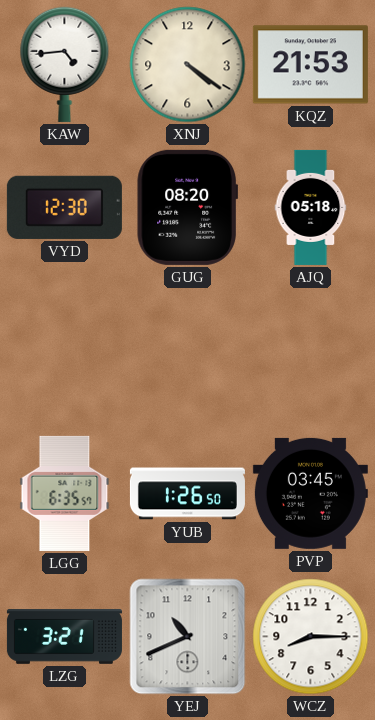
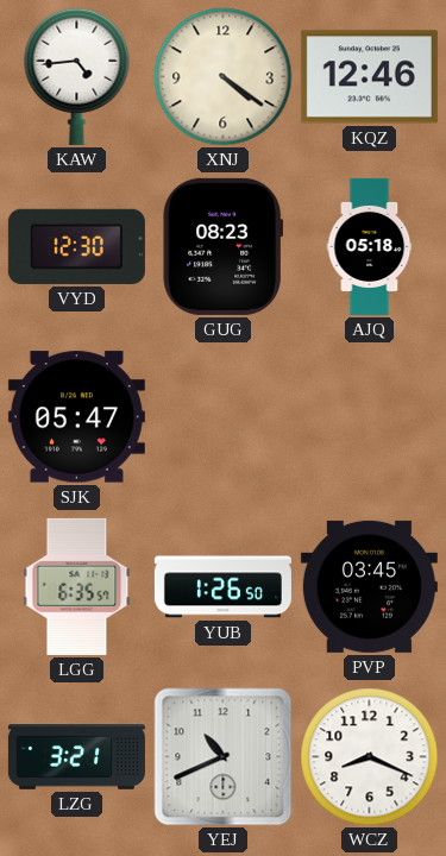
KQZ: 21:53 -> 12:46 (369, 77)
GUG: 08:20 -> 08:23 (222, 246)
SJK: none -> 05:47 (76, 417)
WCZ: 8:15 -> 8:19 (370, 757)
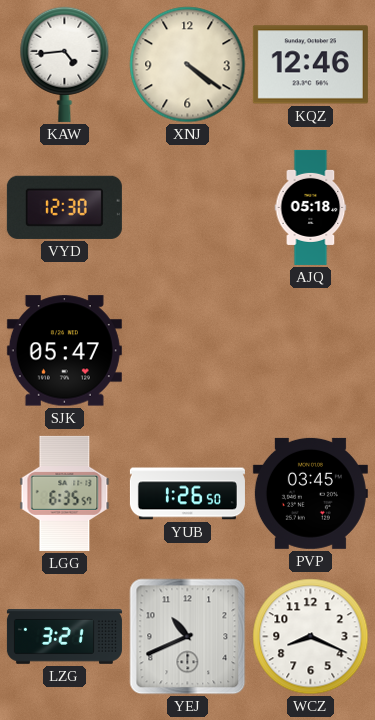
GUG: 08:23 -> none (222, 246)
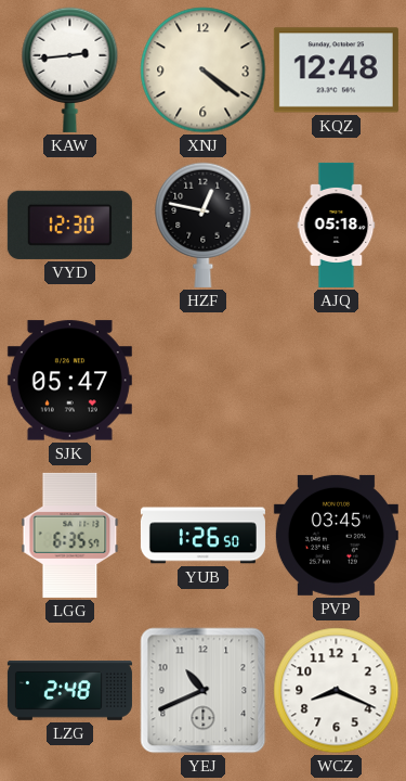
KAW: 4:44 -> 2:44 (70, 69)
KQZ: 12:46 -> 12:48 (336, 71)
HZF: none -> 12:47 (204, 225)
LZG: 3:21 -> 2:48 (69, 691)
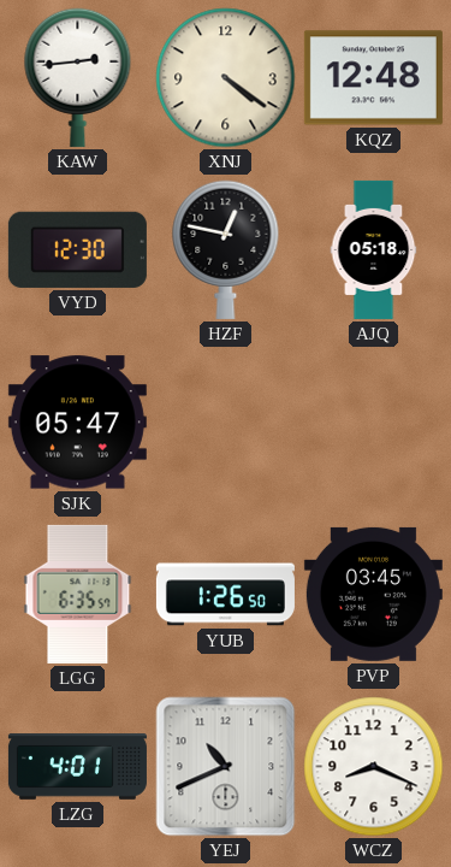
LZG: 2:48 -> 4:01 (77, 767)
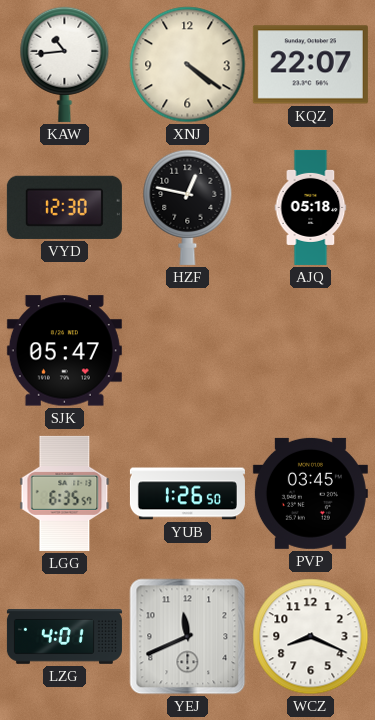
KAW: 2:44 -> 10:44 (65, 64)
KQZ: 12:48 -> 22:07 (310, 65)
YEJ: 10:41 -> 11:41 (188, 637)
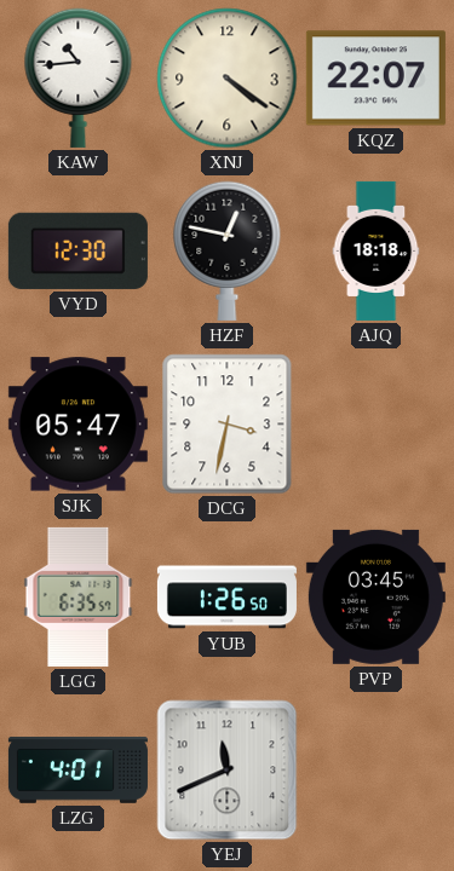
AJQ: 05:18 -> 18:18 (377, 250)
DCG: none -> 3:32 (228, 425)
WCZ: 8:19 -> none (311, 637)
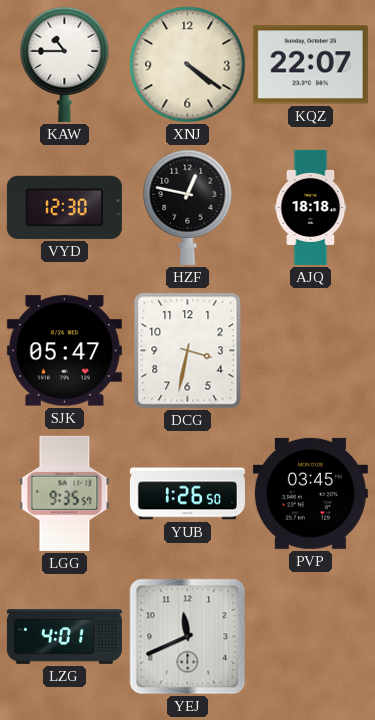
KAW: 10:44 -> 10:45 (65, 64)
LGG: 6:35 -> 9:35 (65, 493)
